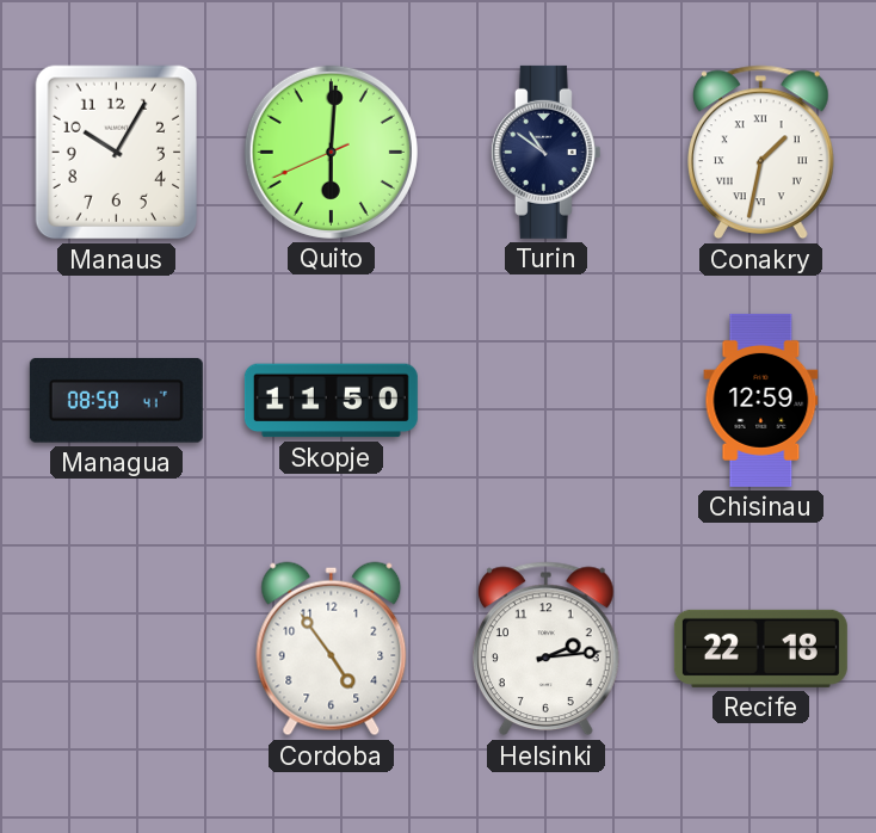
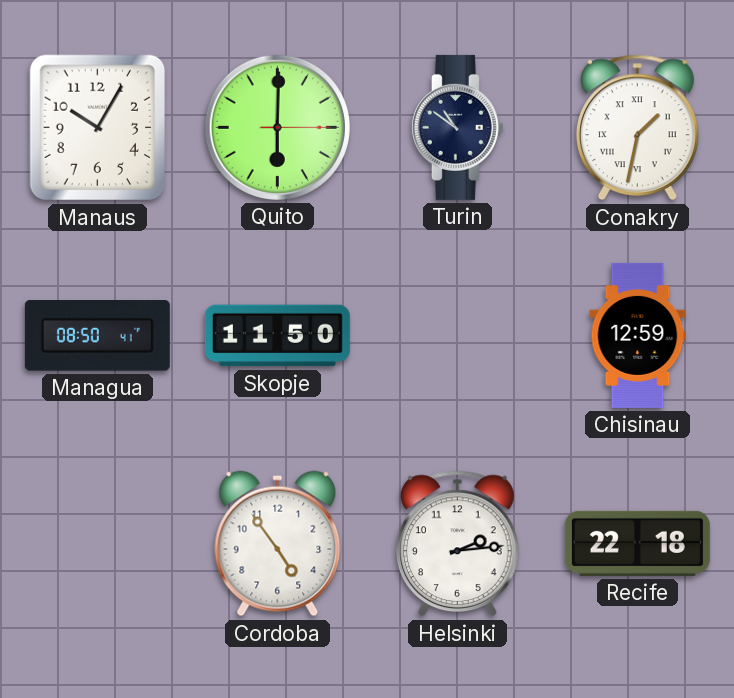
Quito: 6:00:41 -> 6:00:15 (277, 127)
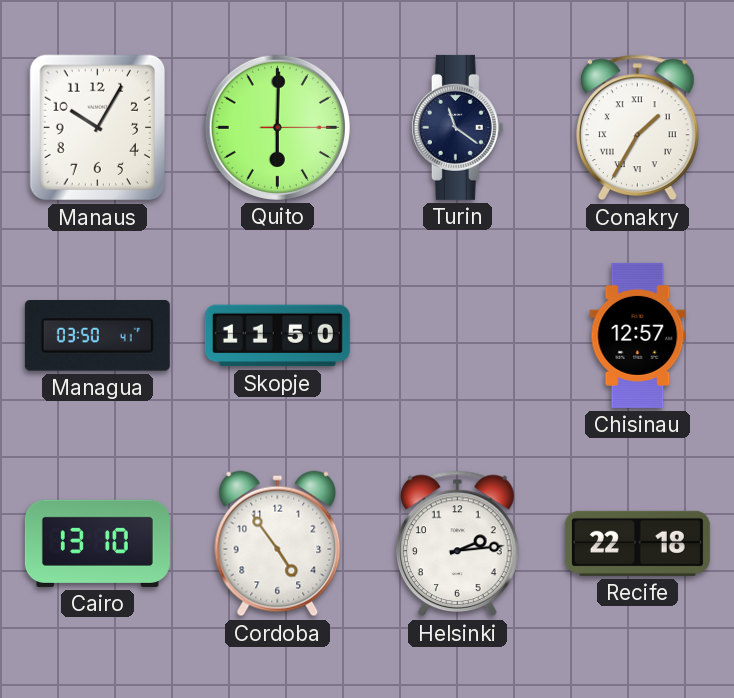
Turin: 10:51 -> 11:21 (457, 127)
Conakry: 1:32 -> 1:35 (637, 128)
Managua: 08:50 -> 03:50 (97, 336)
Chisinau: 12:59 -> 12:57 (638, 335)
Cairo: none -> 13:10 (97, 543)
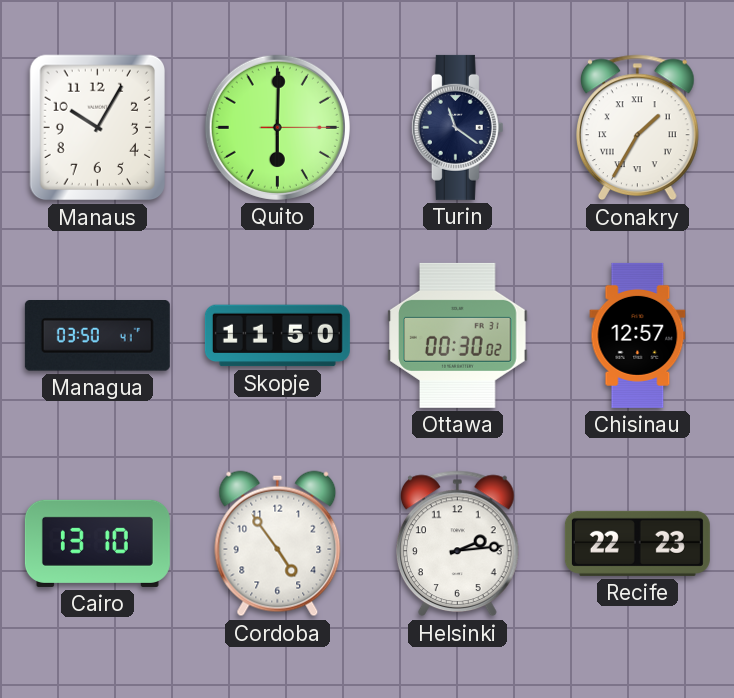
Ottawa: none -> 00:30 (458, 335)
Recife: 22:18 -> 22:23 (637, 543)
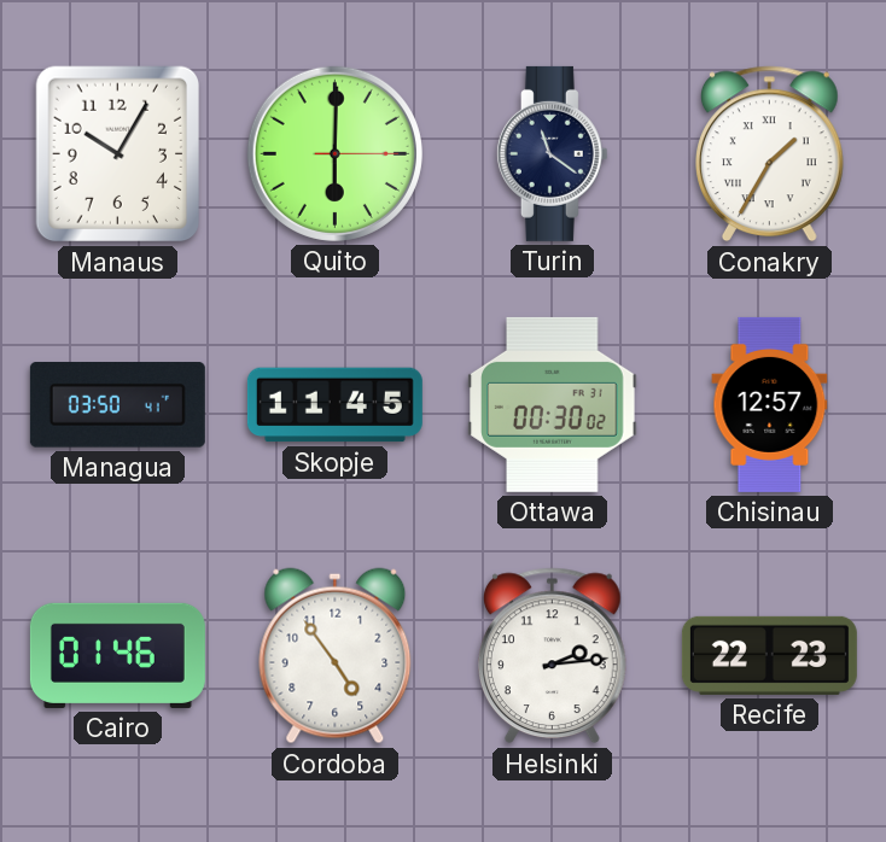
Skopje: 11:50 -> 11:45 (334, 405)
Cairo: 13:10 -> 01:46 (117, 655)
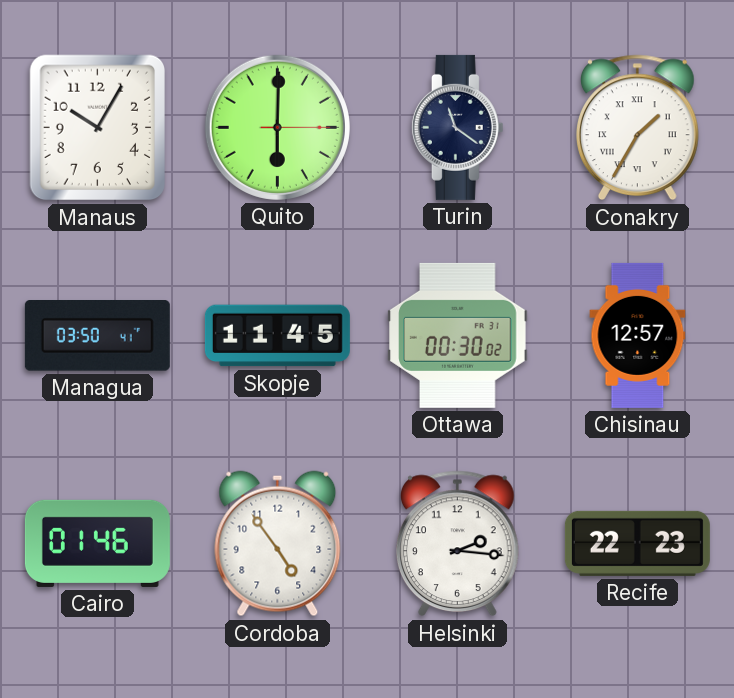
Helsinki: 2:14 -> 2:16 (457, 544)
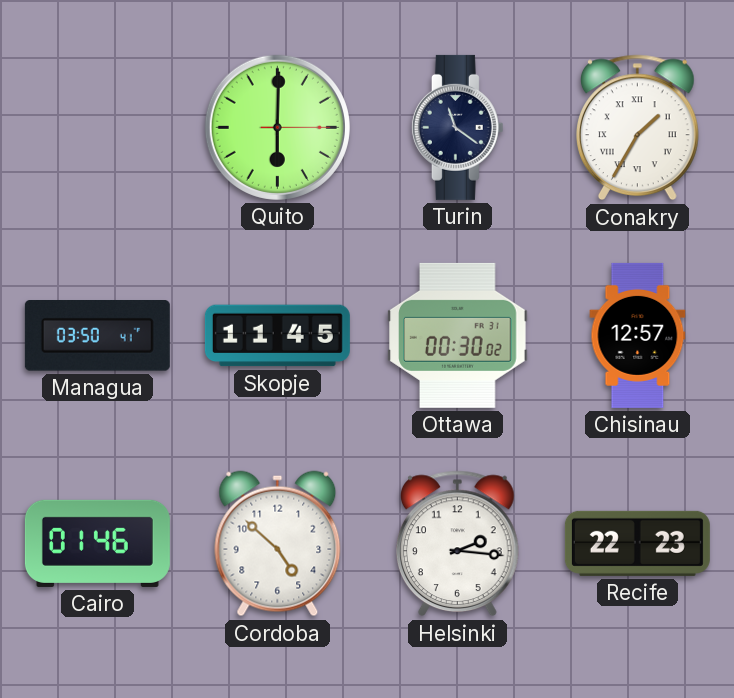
Manaus: 10:05 -> none (98, 128)
Cordoba: 4:54 -> 4:52 (278, 544)
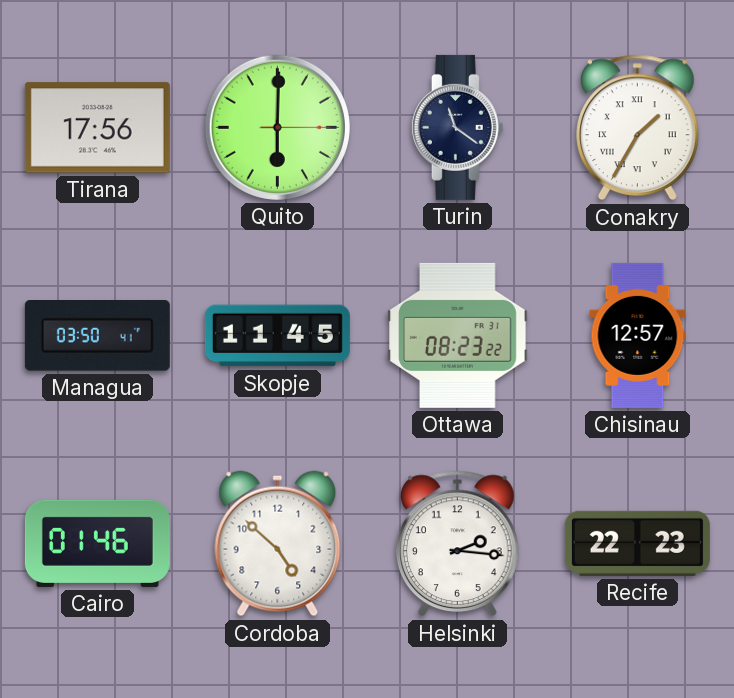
Tirana: none -> 17:56 (97, 128)
Ottawa: 00:30 -> 08:23 (458, 335)
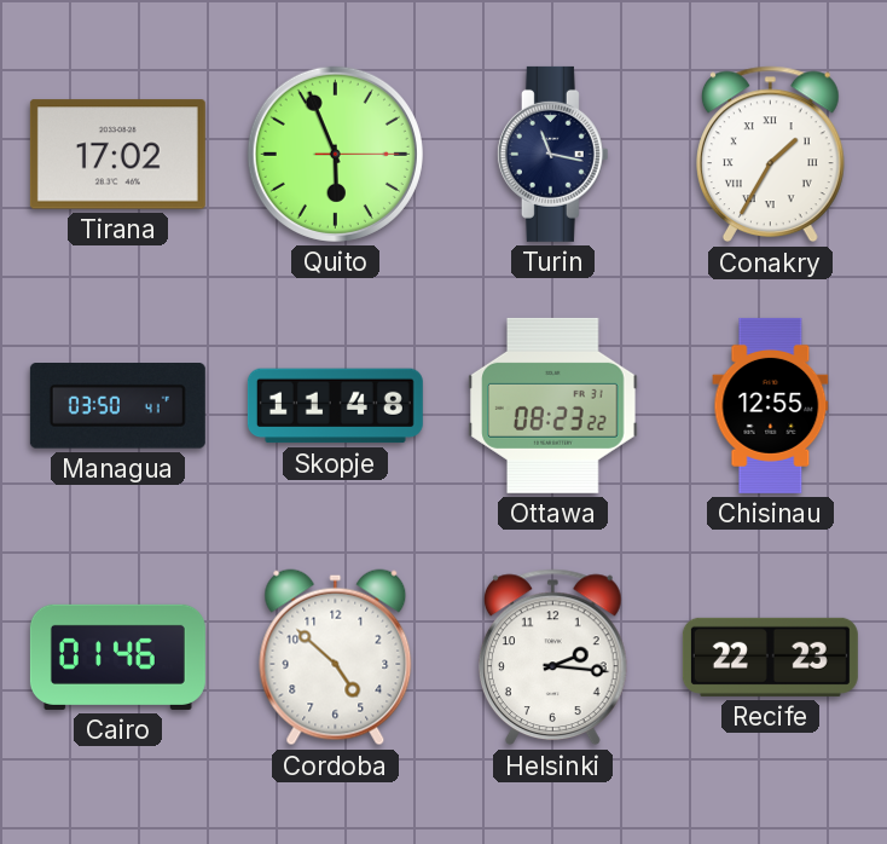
Tirana: 17:56 -> 17:02 (117, 155)
Quito: 6:00 -> 5:56 (335, 154)
Turin: 11:21 -> 11:17 (552, 154)
Skopje: 11:45 -> 11:48 (335, 406)
Chisinau: 12:57 -> 12:55 (771, 405)
